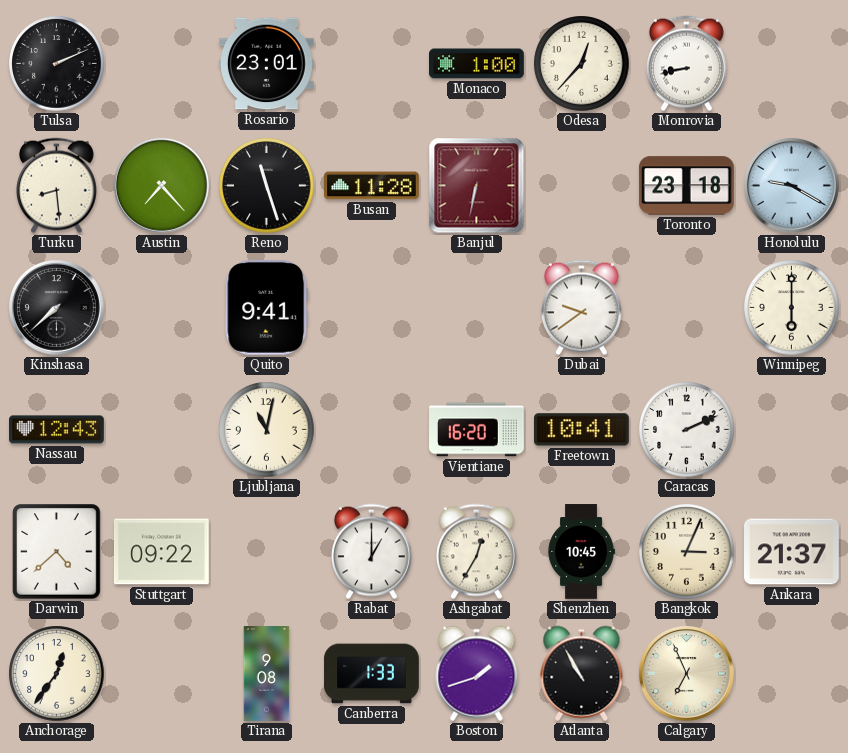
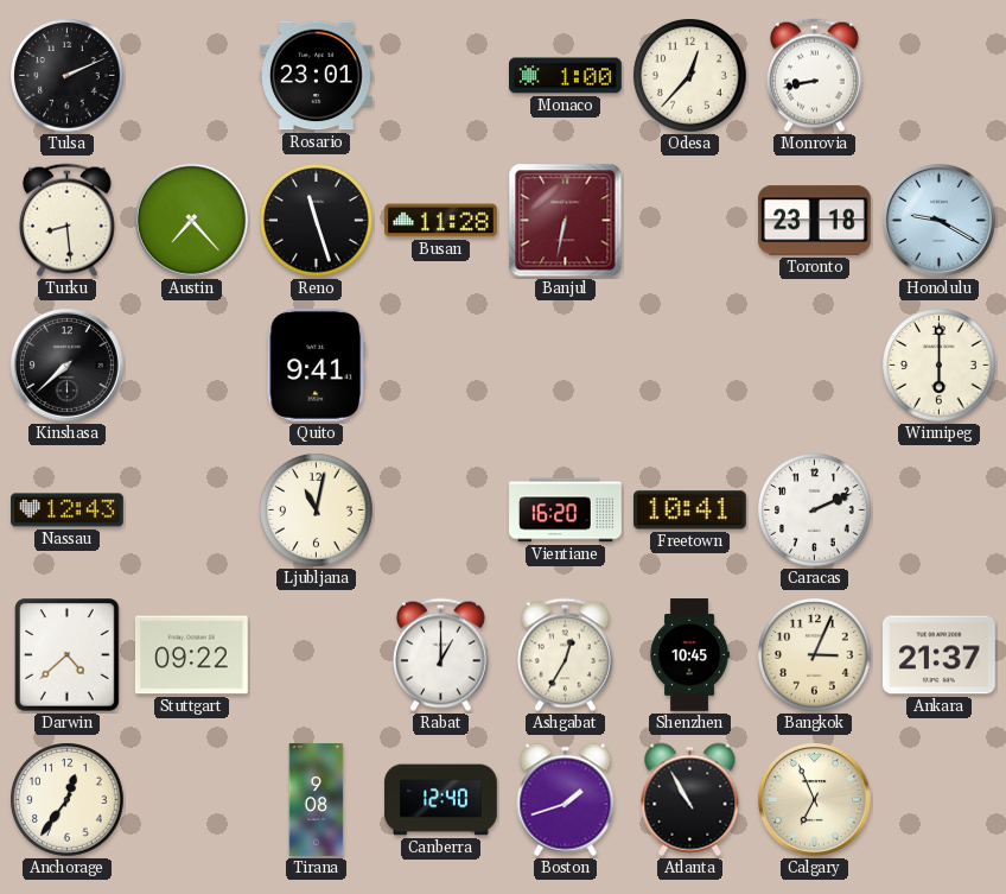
Dubai: 9:39 -> none (581, 308)
Canberra: 1:33 -> 12:40 (441, 800)
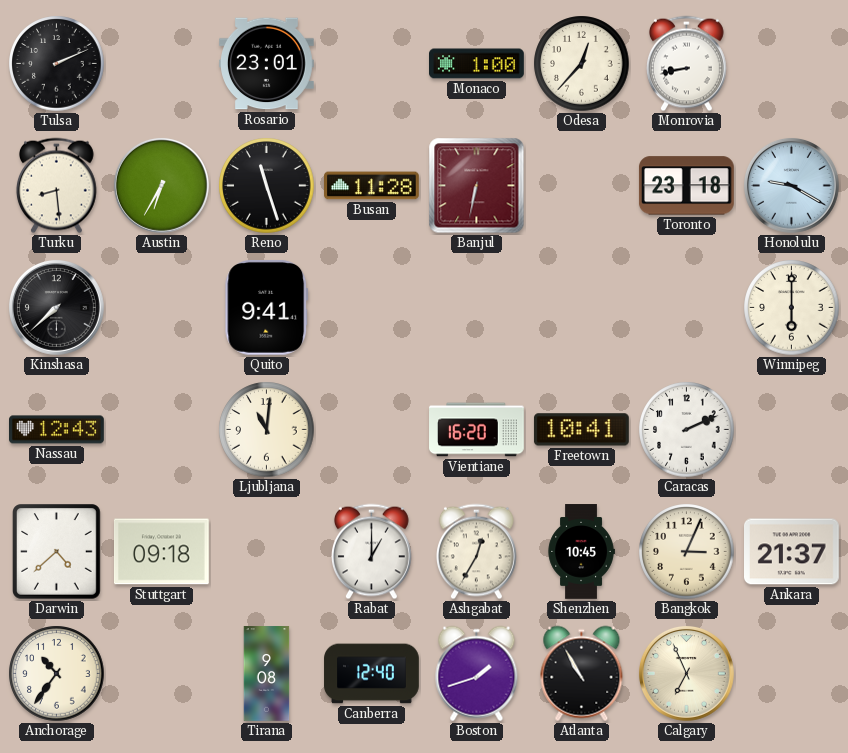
Austin: 7:23 -> 6:35 (161, 185)
Ljubljana: 11:02 -> 11:01 (267, 430)
Stuttgart: 09:22 -> 09:18 (161, 552)
Anchorage: 12:36 -> 10:36 (57, 674)
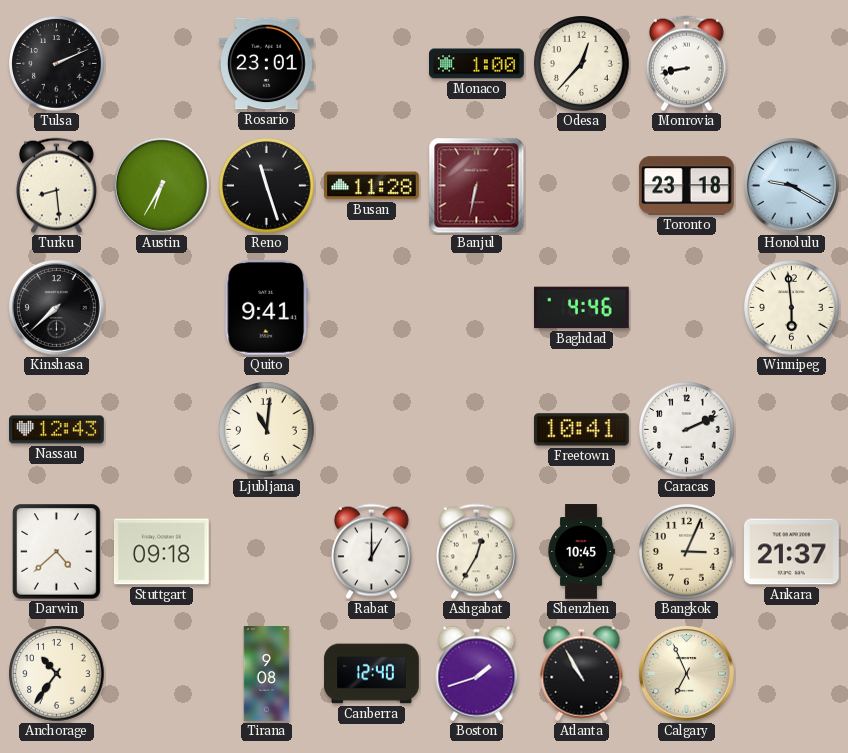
Baghdad: none -> 4:46 (582, 308)
Winnipeg: 6:00 -> 5:59 (792, 308)
Vientiane: 16:20 -> none (477, 430)
